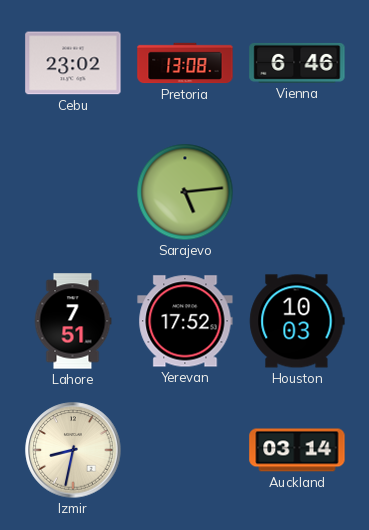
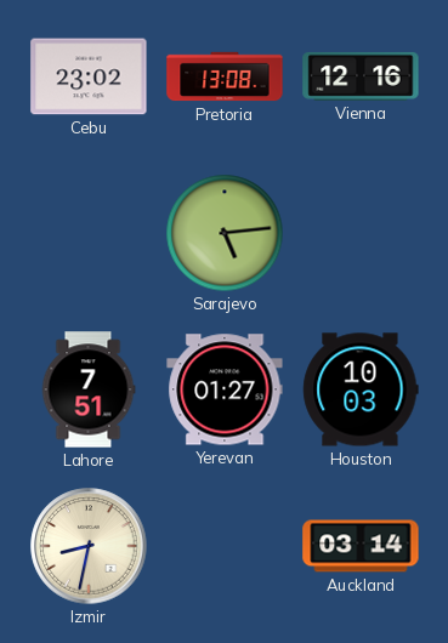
Vienna: 6:46 -> 12:16 (361, 76)
Yerevan: 17:52 -> 01:27 (225, 389)
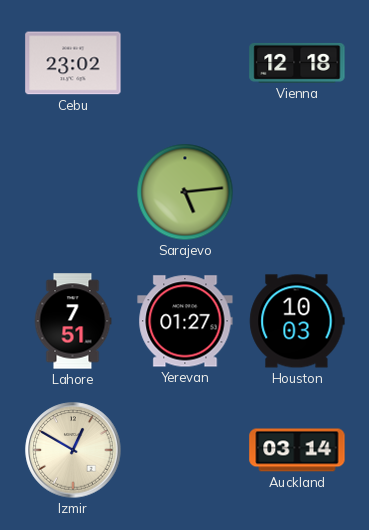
Pretoria: 13:08 -> none (225, 76)
Vienna: 12:16 -> 12:18 (297, 63)
Izmir: 8:32 -> 12:50 (73, 450)
